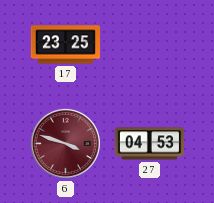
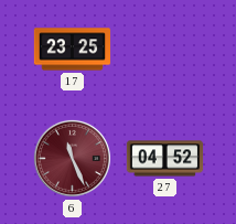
6: 3:48 -> 11:26 (72, 158)
27: 04:53 -> 04:52 (165, 159)
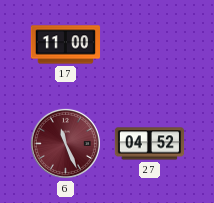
17: 23:25 -> 11:00 (66, 45)
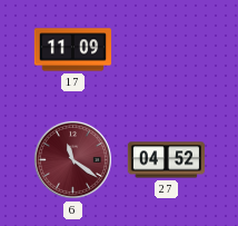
17: 11:00 -> 11:09 (73, 50)
6: 11:26 -> 11:21 (72, 159)
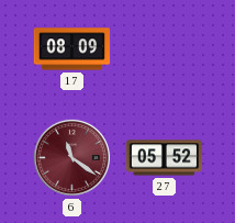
17: 11:09 -> 08:09 (72, 49)
27: 04:52 -> 05:52 (165, 158)
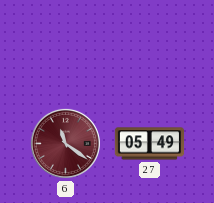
17: 08:09 -> none (72, 49)
27: 05:52 -> 05:49 (150, 144)
